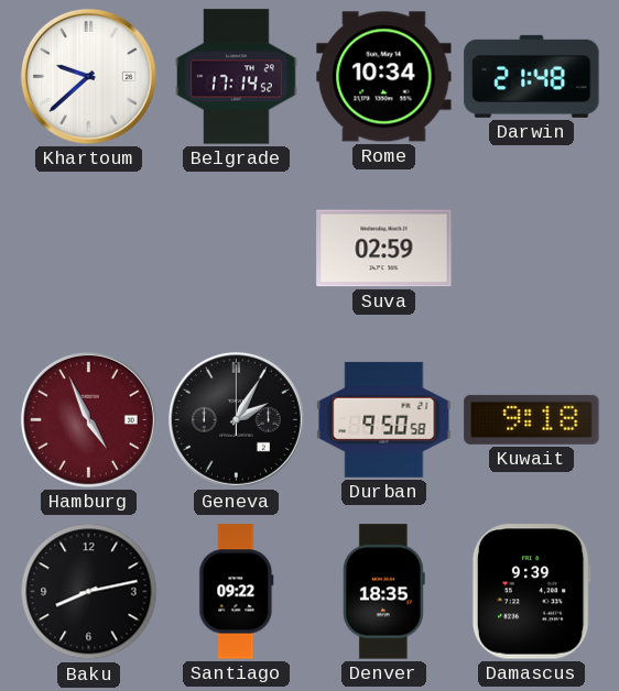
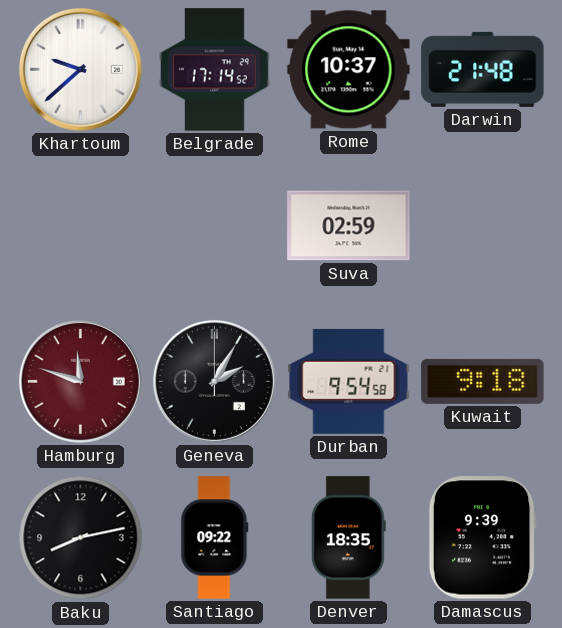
Rome: 10:34 -> 10:37 (349, 70)
Hamburg: 4:56 -> 11:48 (80, 381)
Durban: 9:50 -> 9:54 (349, 381)
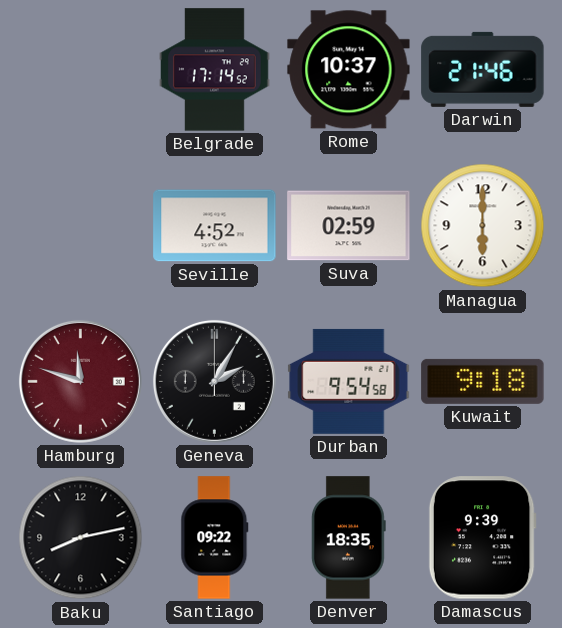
Khartoum: 9:38 -> none (80, 69)
Darwin: 21:48 -> 21:46 (483, 69)
Seville: none -> 4:52 (215, 226)
Managua: none -> 6:00 (483, 226)
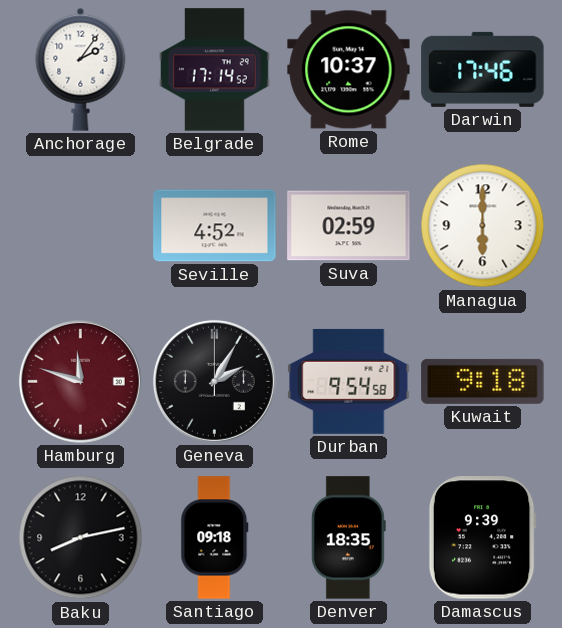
Anchorage: none -> 2:06 (81, 69)
Darwin: 21:46 -> 17:46 (483, 69)
Santiago: 09:22 -> 09:18 (215, 538)
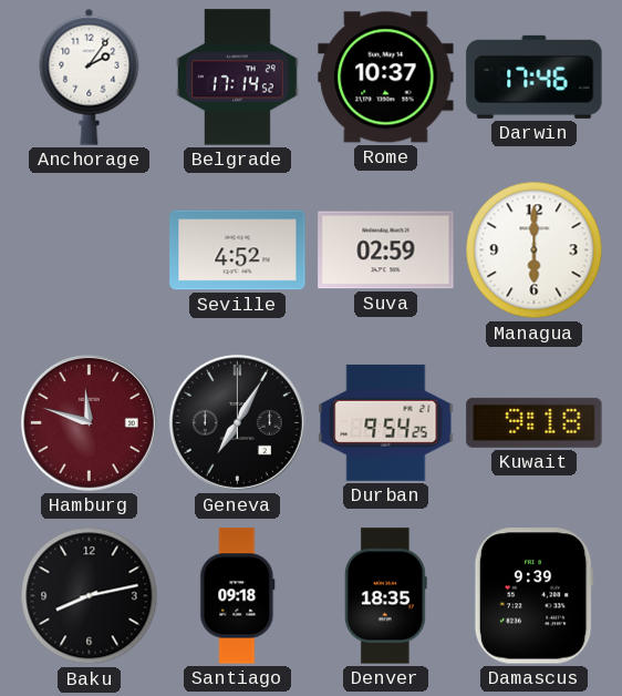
Geneva: 2:05 -> 7:05 (237, 422)
Durban: 9:54:58 -> 9:54:25 (386, 422)
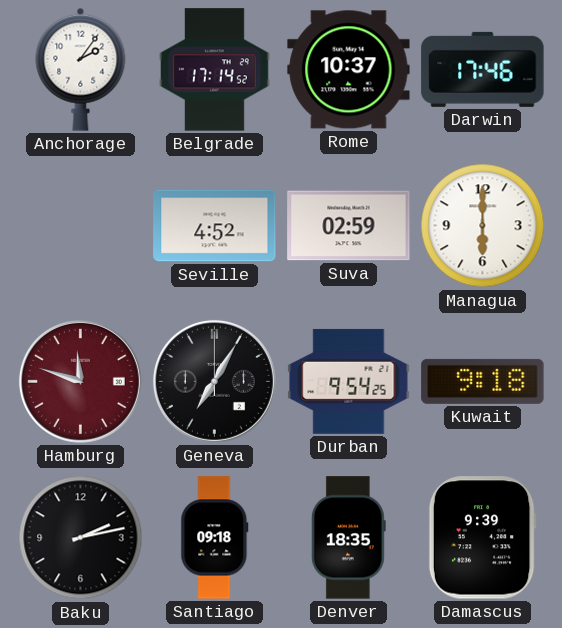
Baku: 8:13 -> 2:13 (81, 538)
